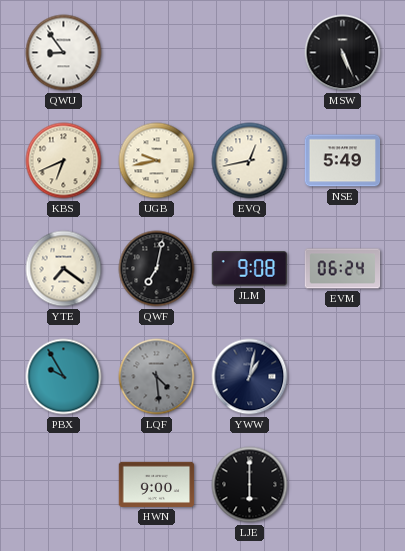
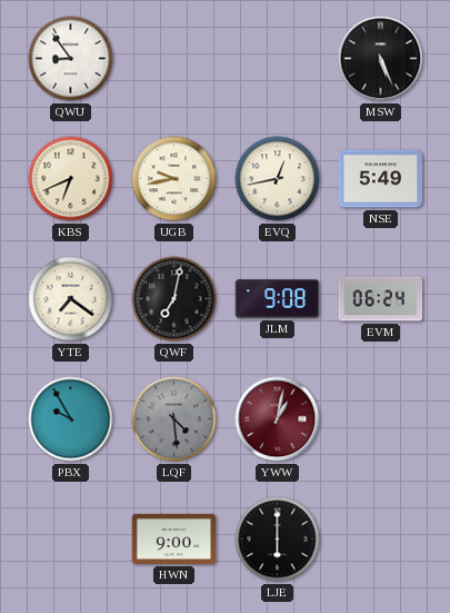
YWW dial: navy -> burgundy (278, 419)
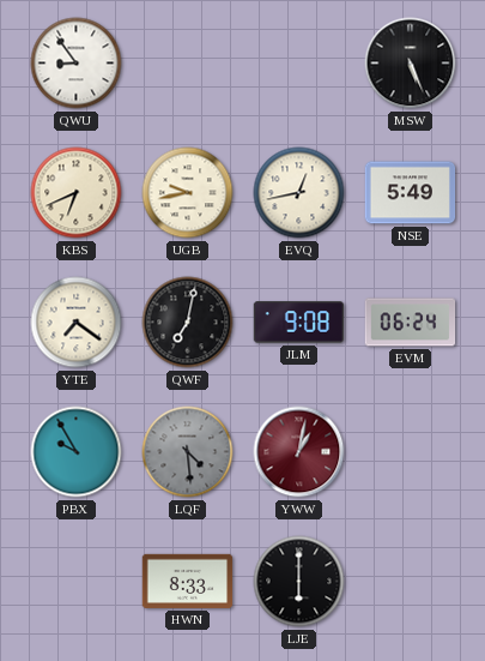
HWN: 9:00 -> 8:33 (188, 581)
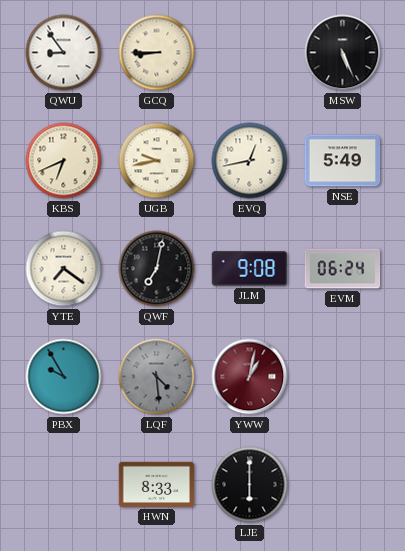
GCQ: none -> 8:45 (157, 53)
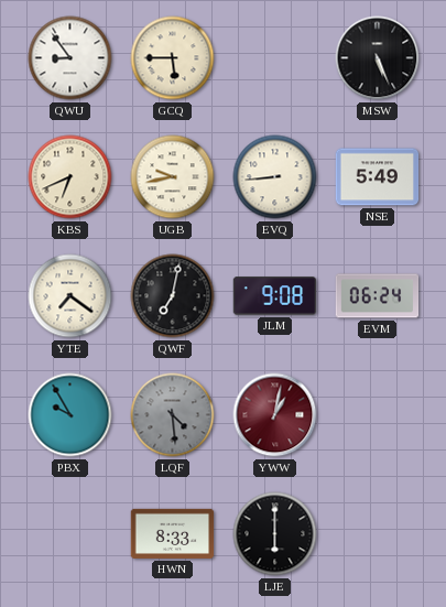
GCQ: 8:45 -> 5:45 (173, 58)
EVQ: 12:43 -> 8:44 (275, 177)
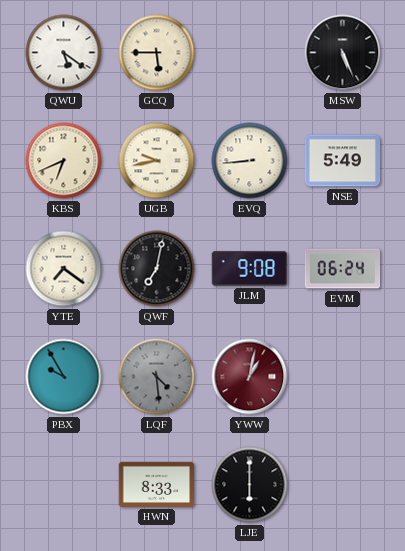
QWU: 8:54 -> 5:21 (64, 53)
